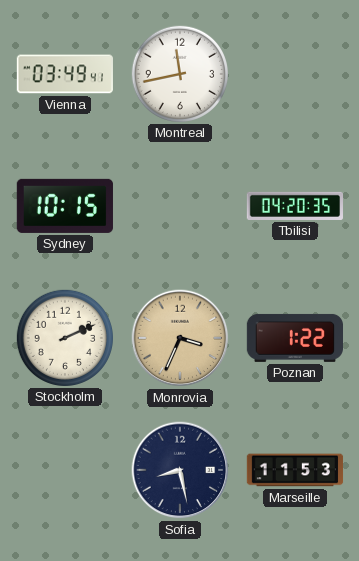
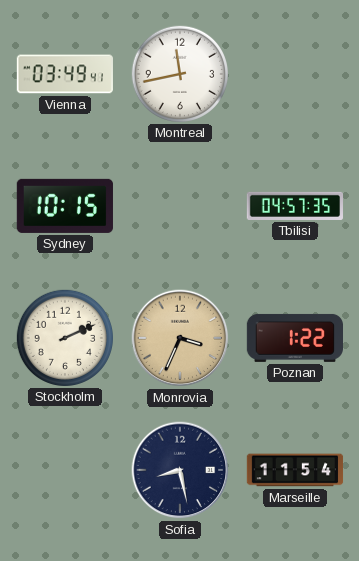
Tbilisi: 04:20 -> 04:57 (295, 206)
Marseille: 11:53 -> 11:54 (295, 470)
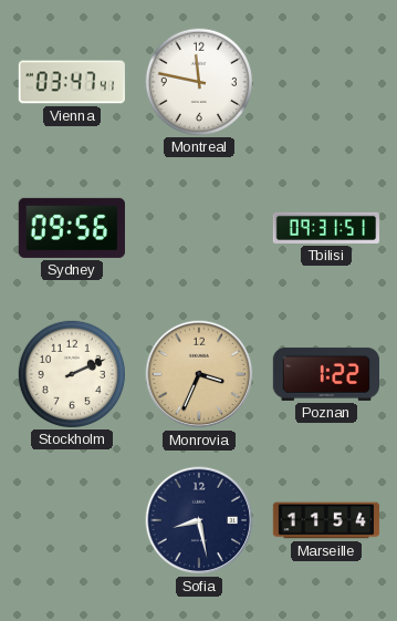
Vienna: 03:49 -> 03:47 (72, 82)
Montreal: 11:43 -> 11:47 (198, 81)
Sydney: 10:15 -> 09:56 (72, 228)
Tbilisi: 04:57 -> 09:31 (326, 228)
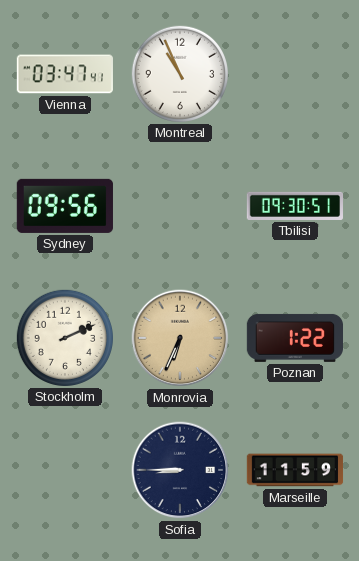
Montreal: 11:47 -> 10:56 (179, 73)
Tbilisi: 09:31 -> 09:30 (295, 206)
Monrovia: 3:34 -> 6:34 (180, 338)
Sofia: 8:28 -> 8:45 (180, 470)
Marseille: 11:54 -> 11:59 (295, 470)
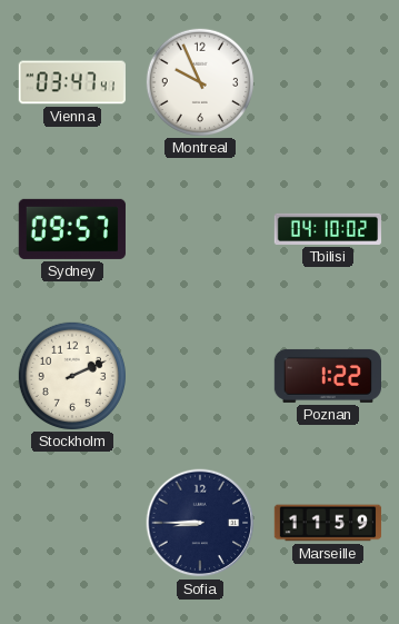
Montreal: 10:56 -> 9:56 (199, 81)
Sydney: 09:56 -> 09:57 (72, 229)
Tbilisi: 09:30 -> 04:10 (328, 229)
Monrovia: 6:34 -> none (180, 338)
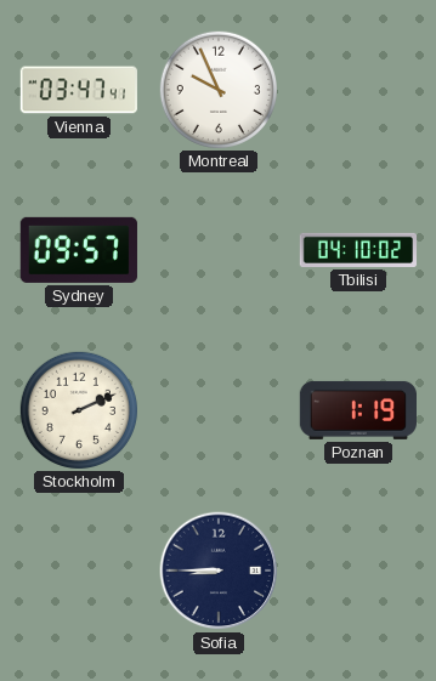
Poznan: 1:22 -> 1:19 (357, 410)
Marseille: 11:59 -> none (328, 523)
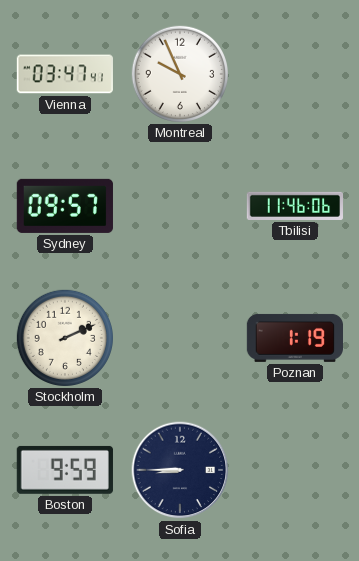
Tbilisi: 04:10 -> 11:46 (295, 206)
Boston: none -> 9:59 (65, 470)
